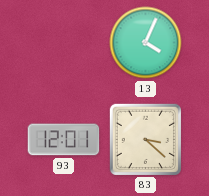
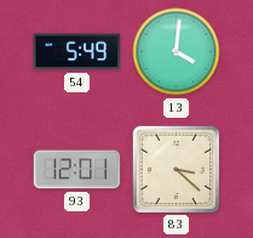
54: none -> 5:49 (77, 52)
13: 4:04 -> 4:01 (177, 52)
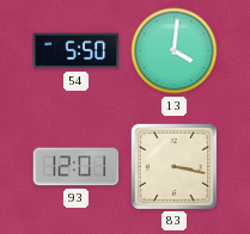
54: 5:49 -> 5:50 (77, 51)
83: 3:22 -> 3:17 (173, 166)
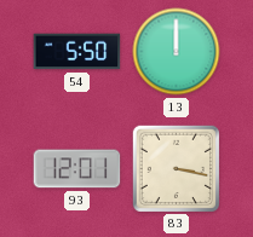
13: 4:01 -> 12:00 (177, 52)
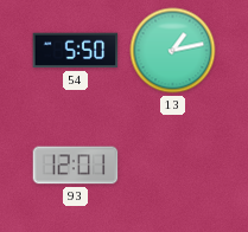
13: 12:00 -> 1:13 (173, 51)
83: 3:17 -> none (176, 168)
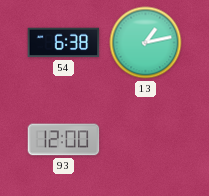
54: 5:50 -> 6:38 (64, 43)
93: 12:01 -> 12:00 (64, 140)
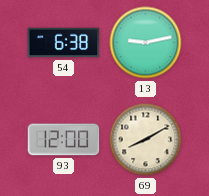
13: 1:13 -> 9:13 (146, 43)
69: none -> 8:10 (146, 140)
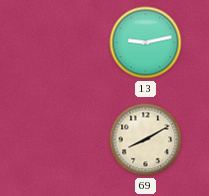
54: 6:38 -> none (64, 43)
93: 12:00 -> none (64, 140)
